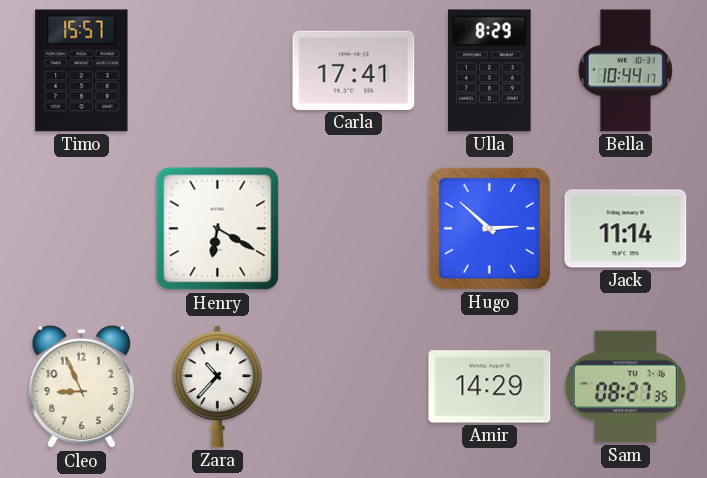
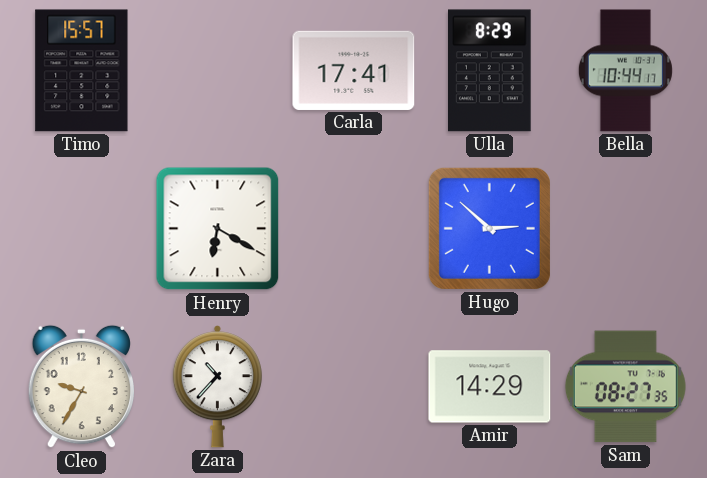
Jack: 11:14 -> none (626, 229)
Cleo: 8:56 -> 9:35 (81, 387)
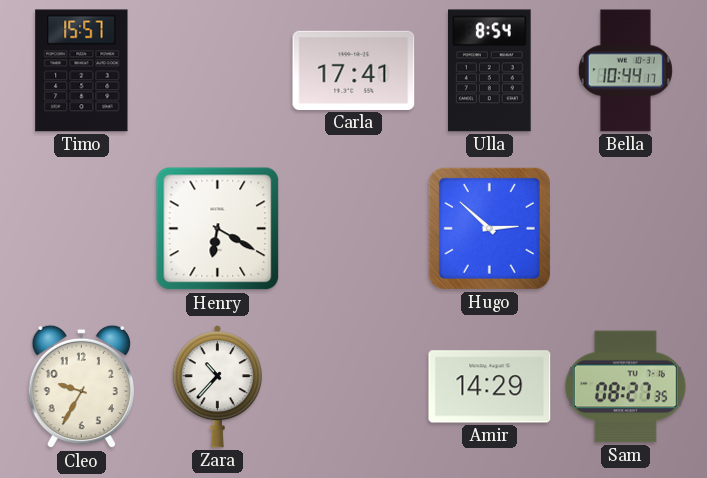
Ulla: 8:29 -> 8:54 (490, 71)
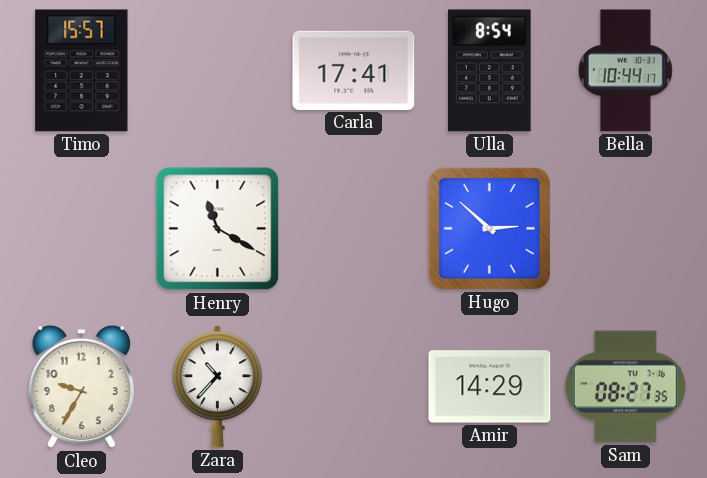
Henry: 6:20 -> 11:20 (218, 229)
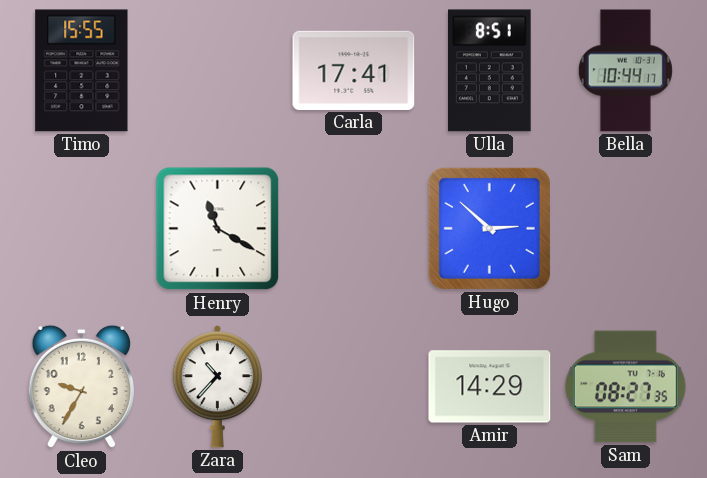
Timo: 15:57 -> 15:55 (82, 71)
Ulla: 8:54 -> 8:51 (490, 71)
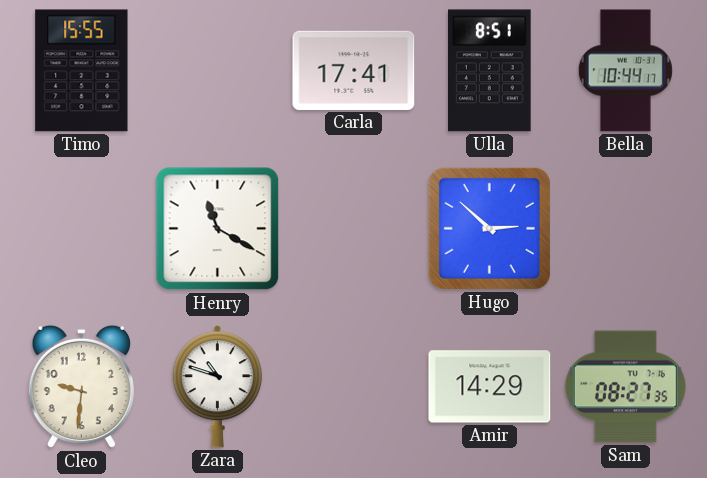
Cleo: 9:35 -> 9:31 (81, 387)
Zara: 10:37 -> 10:48 (217, 387)
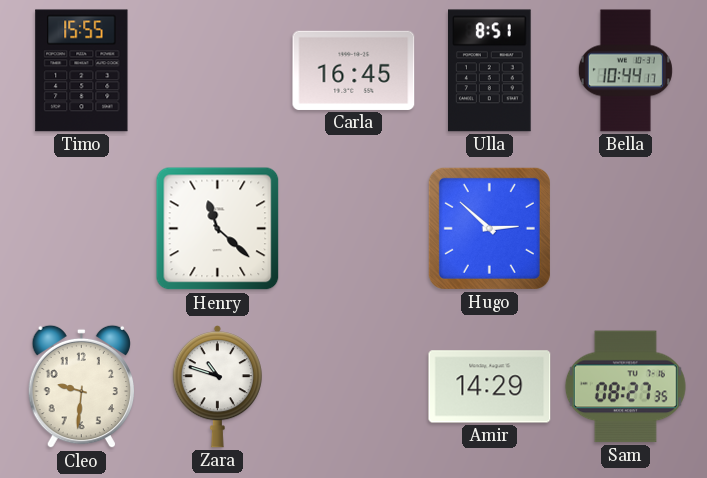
Carla: 17:41 -> 16:45 (354, 70)
Henry: 11:20 -> 11:22 (218, 229)
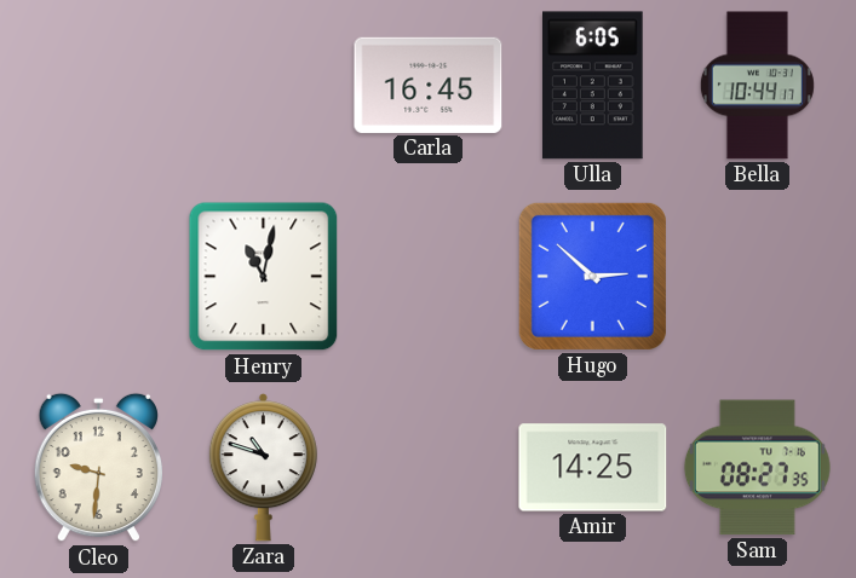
Timo: 15:55 -> none (82, 71)
Ulla: 8:51 -> 6:05 (593, 86)
Henry: 11:22 -> 11:02 (264, 277)
Amir: 14:29 -> 14:25 (593, 468)
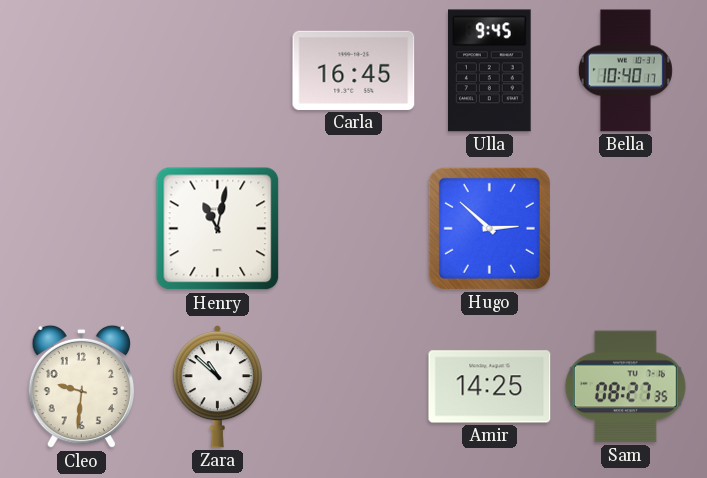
Ulla: 6:05 -> 9:45 (490, 71)
Bella: 10:44 -> 10:40 (625, 71)
Zara: 10:48 -> 10:52 (217, 387)
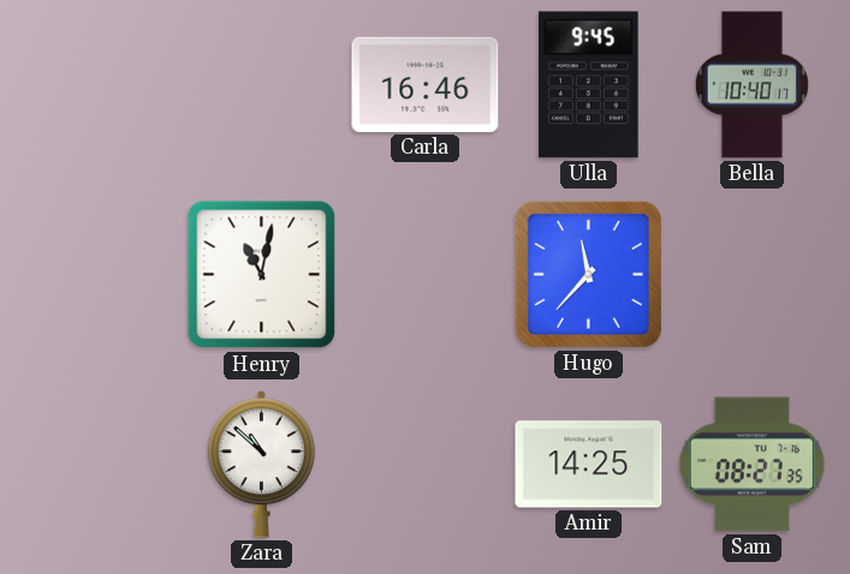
Carla: 16:45 -> 16:46 (426, 84)
Hugo: 2:52 -> 11:37 (588, 274)
Cleo: 9:31 -> none (81, 387)
